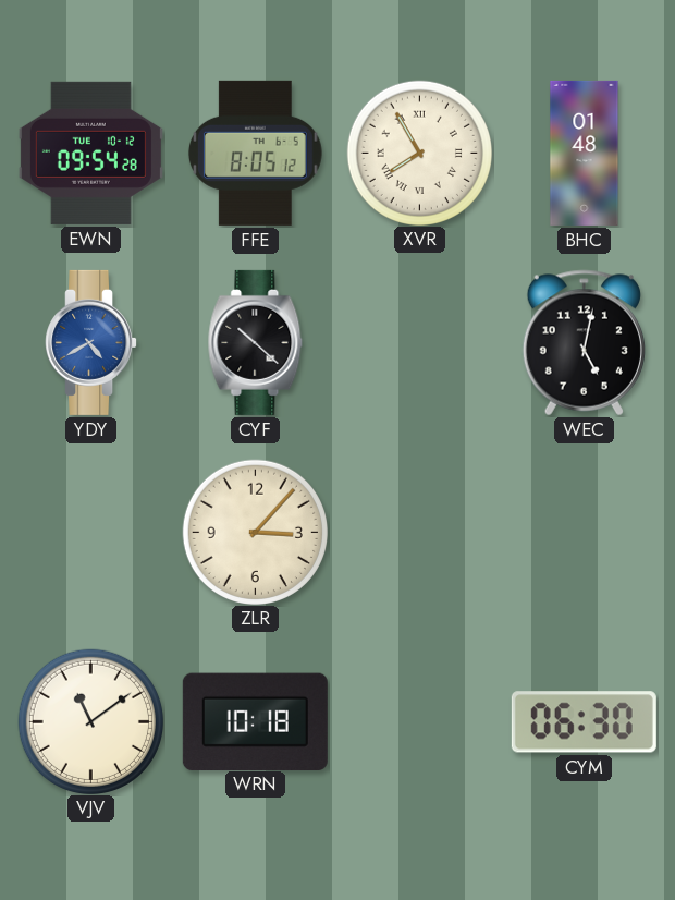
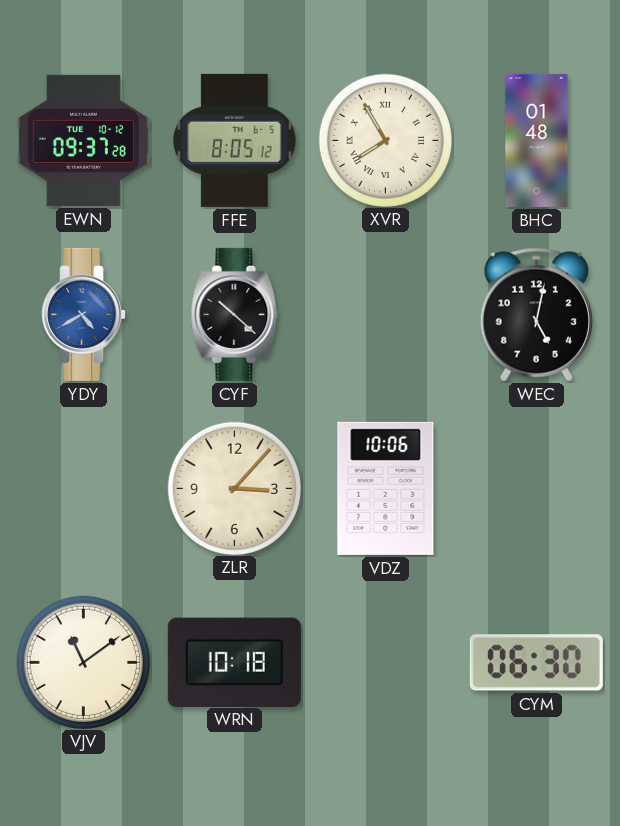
EWN: 09:54 -> 09:37 (83, 140)
VDZ: none -> 10:06 (386, 488)
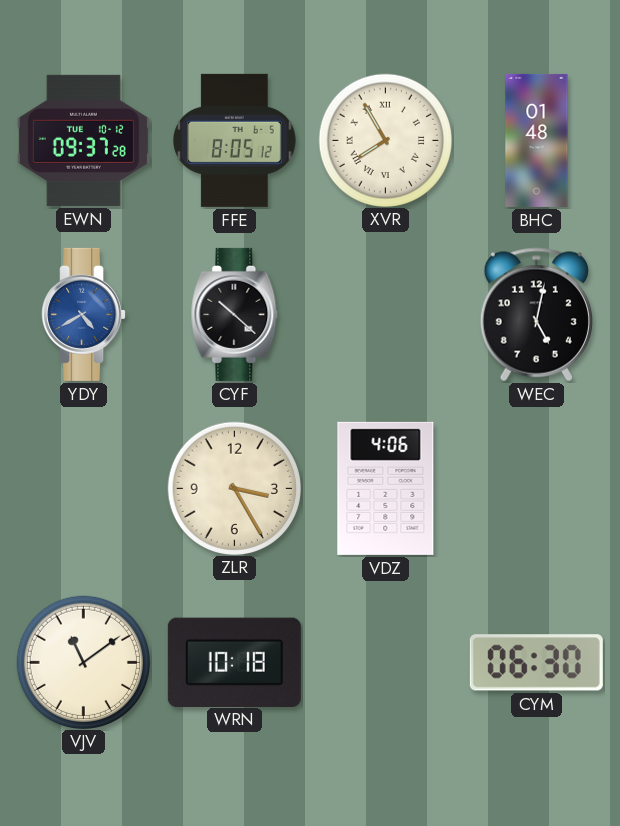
ZLR: 3:07 -> 3:25 (234, 488)
VDZ: 10:06 -> 4:06 (386, 488)
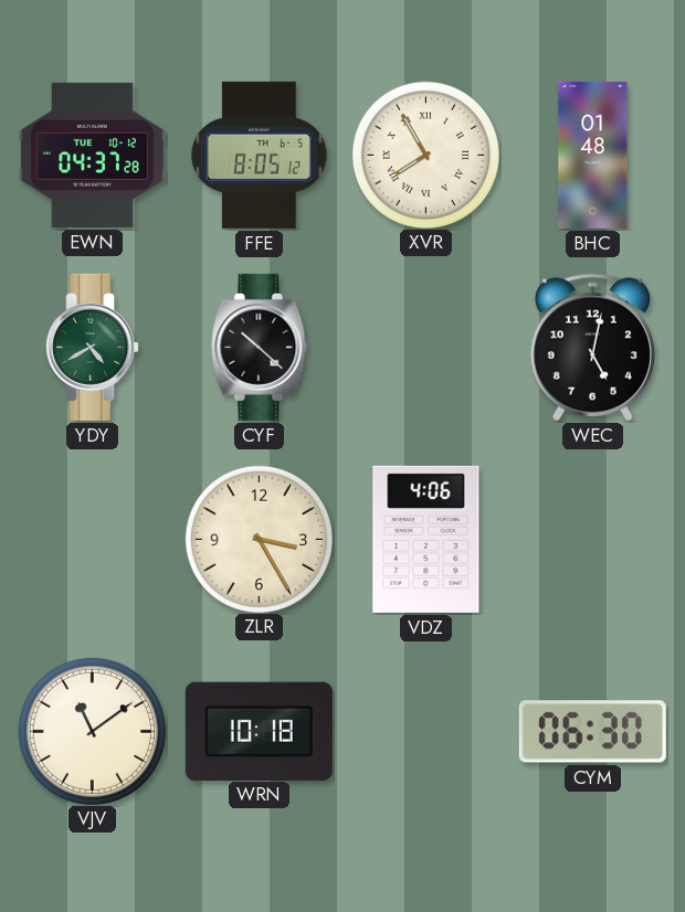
EWN: 09:37 -> 04:37 (92, 155)
YDY dial: blue -> green (93, 347)
